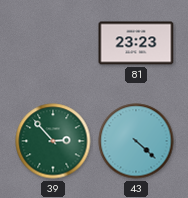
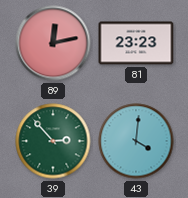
89: none -> 12:13 (53, 43)
43: 4:22 -> 4:01 (136, 141)
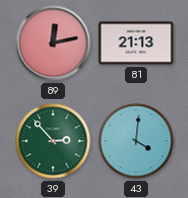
81: 23:23 -> 21:13 (136, 43)
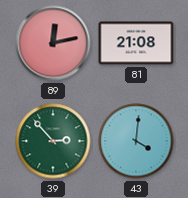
81: 21:13 -> 21:08 (136, 43)
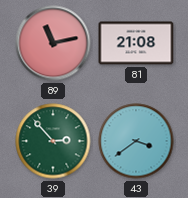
89: 12:13 -> 11:13 (53, 43)
43: 4:01 -> 3:39 (136, 141)
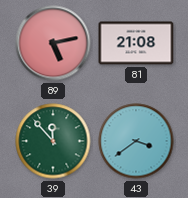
89: 11:13 -> 5:13 (53, 43)
39: 2:53 -> 11:53 (53, 141)
